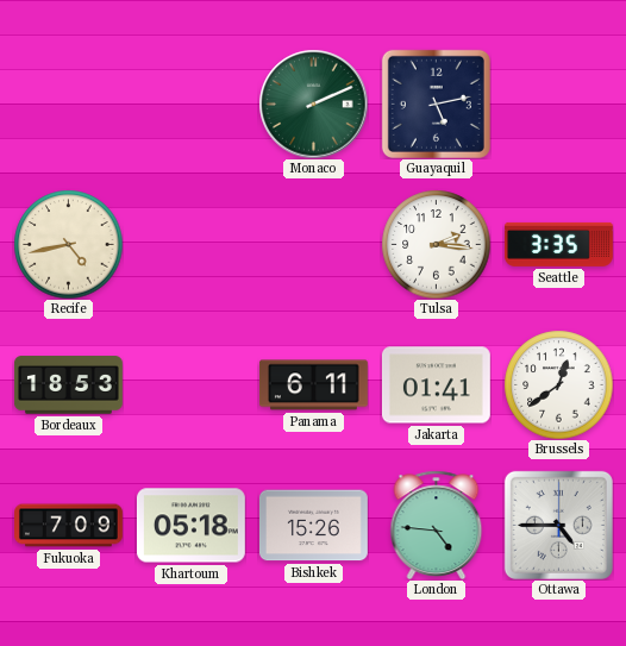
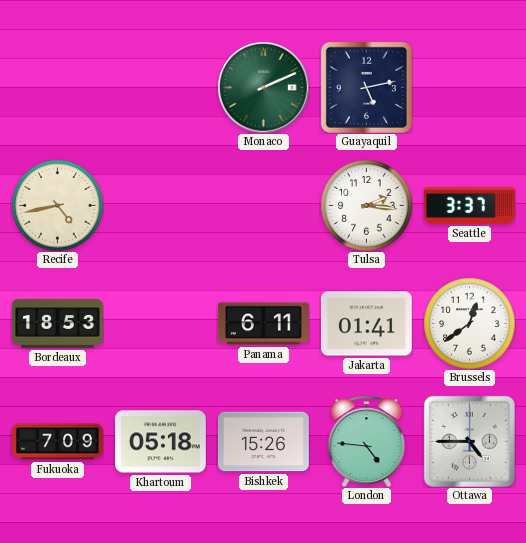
Seattle: 3:35 -> 3:37 (469, 205)
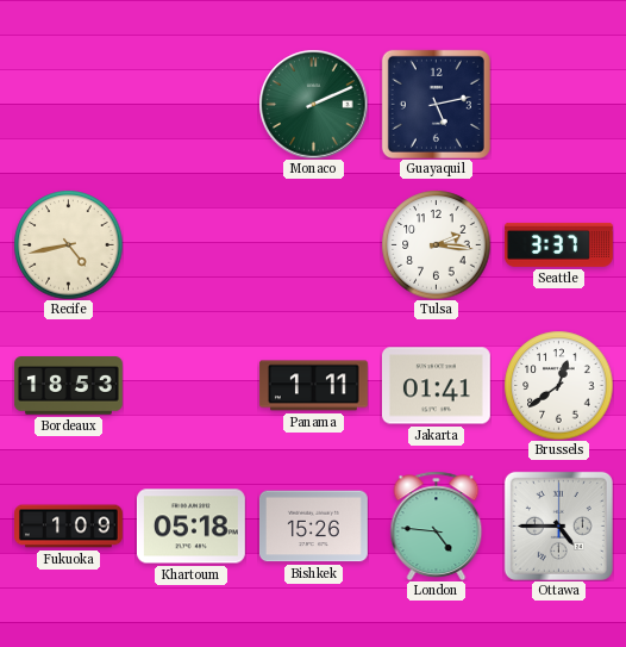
Panama: 6:11 -> 1:11 (313, 386)
Fukuoka: 7:09 -> 1:09 (69, 527)
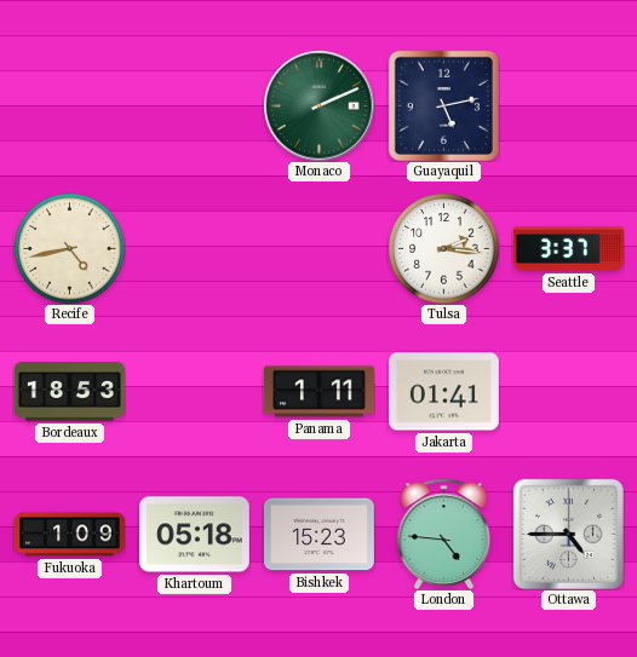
Brussels: 12:39 -> none (558, 385)
Bishkek: 15:26 -> 15:23 (318, 535)
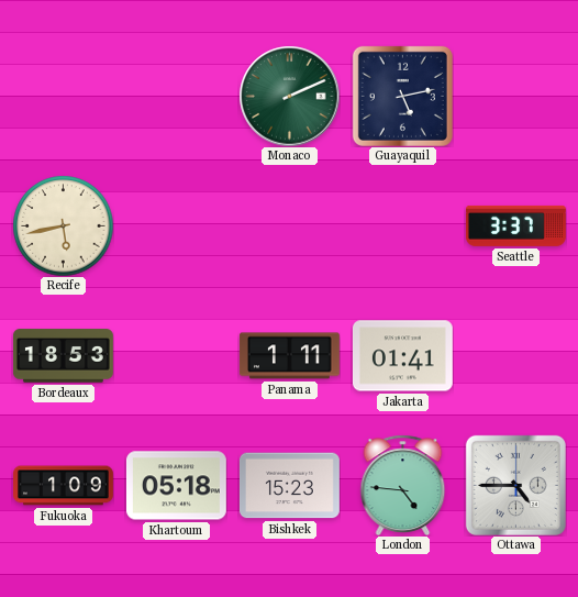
Recife: 4:43 -> 5:43 (63, 225)
Tulsa: 2:16 -> none (443, 248)
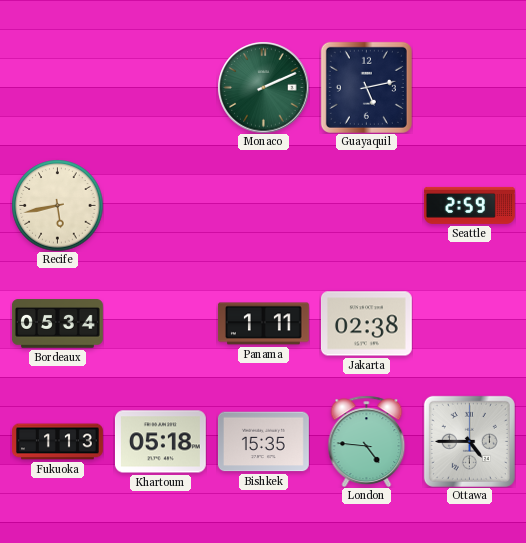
Seattle: 3:37 -> 2:59 (469, 205)
Bordeaux: 18:53 -> 05:34 (57, 324)
Jakarta: 01:41 -> 02:38 (366, 324)
Fukuoka: 1:09 -> 1:13 (58, 442)
Bishkek: 15:23 -> 15:35 (263, 442)
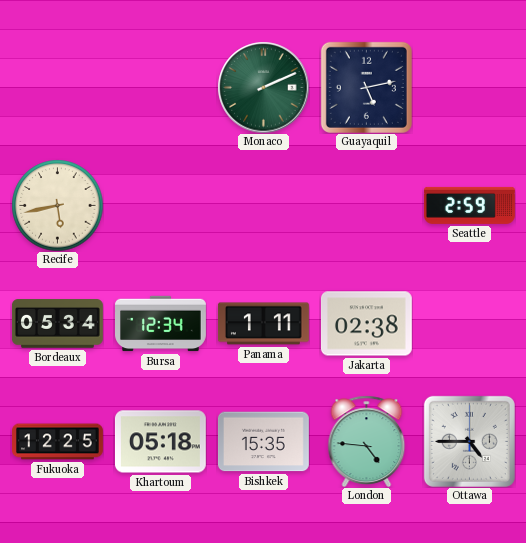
Bursa: none -> 12:34 (161, 324)
Fukuoka: 1:13 -> 12:25 (58, 442)
